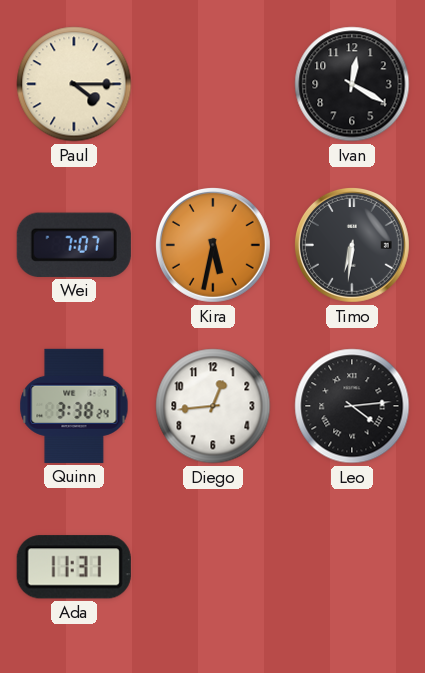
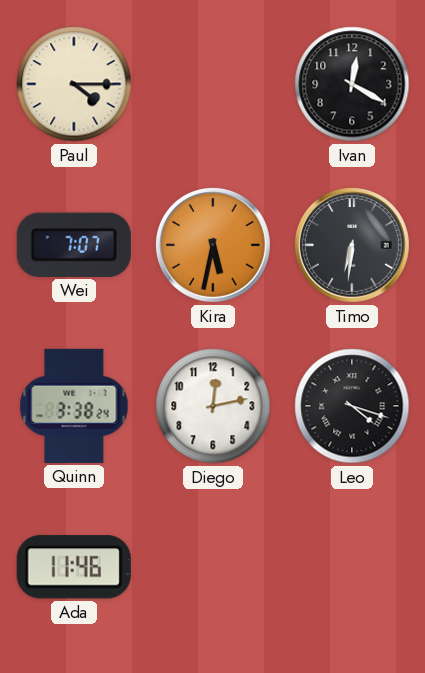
Diego: 12:44 -> 12:13 (213, 406)
Leo: 4:14 -> 4:18 (352, 406)
Ada: 11:31 -> 11:46 (74, 567)
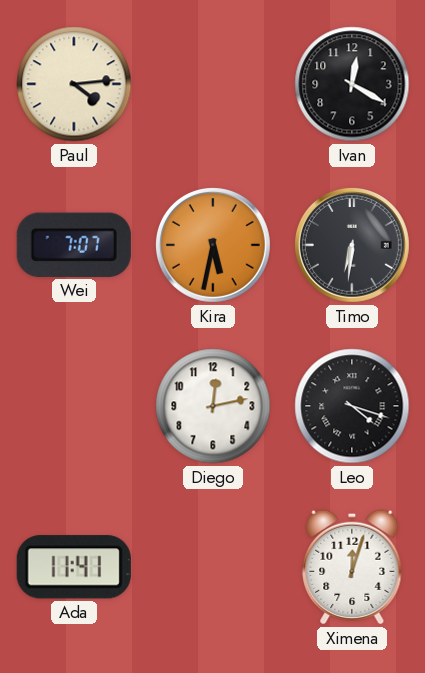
Paul: 4:15 -> 4:14 (74, 84)
Quinn: 3:38 -> none (74, 406)
Ada: 11:46 -> 11:41 (74, 567)
Ximena: none -> 12:03 (352, 567)
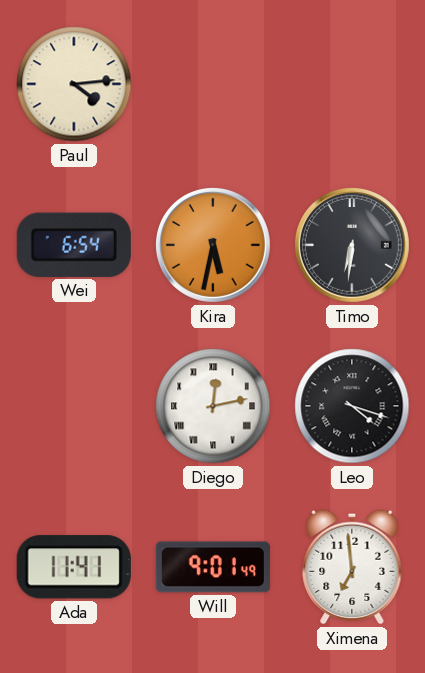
Ivan: 12:20 -> none (352, 84)
Wei: 7:07 -> 6:54 (74, 245)
Diego numerals: Arabic -> Roman (213, 406)
Will: none -> 9:01 (213, 567)
Ximena: 12:03 -> 6:59 (352, 567)
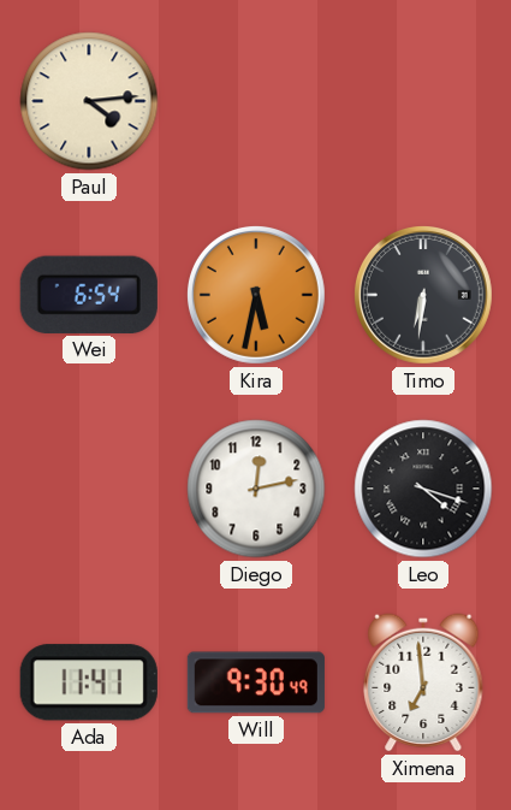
Diego numerals: Roman -> Arabic (256, 489)
Will: 9:01 -> 9:30 (256, 682)
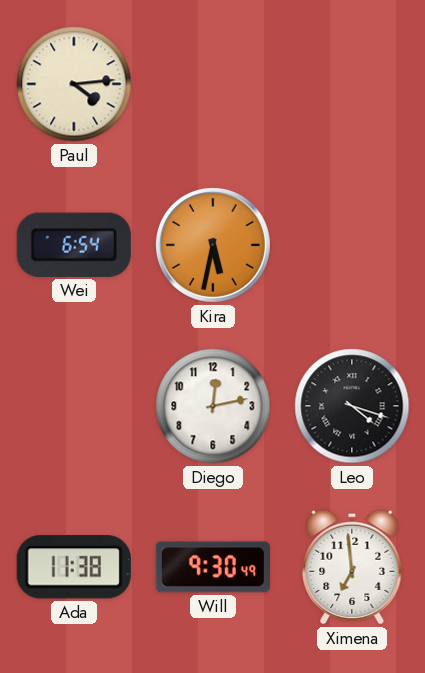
Timo: 6:31 -> none (423, 295)
Ada: 11:41 -> 11:38 (74, 567)
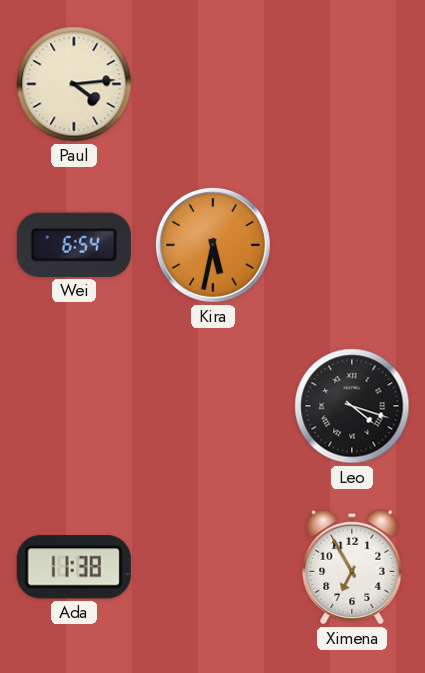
Diego: 12:13 -> none (213, 406)
Will: 9:30 -> none (213, 567)
Ximena: 6:59 -> 6:55 (352, 567)
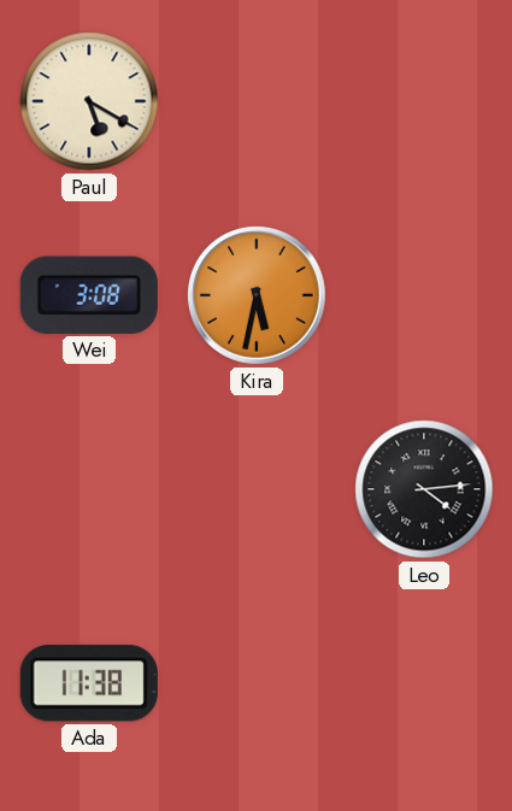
Paul: 4:14 -> 5:20 (89, 101)
Wei: 6:54 -> 3:08 (89, 295)
Leo: 4:18 -> 4:14 (424, 489)
Ximena: 6:55 -> none (352, 567)
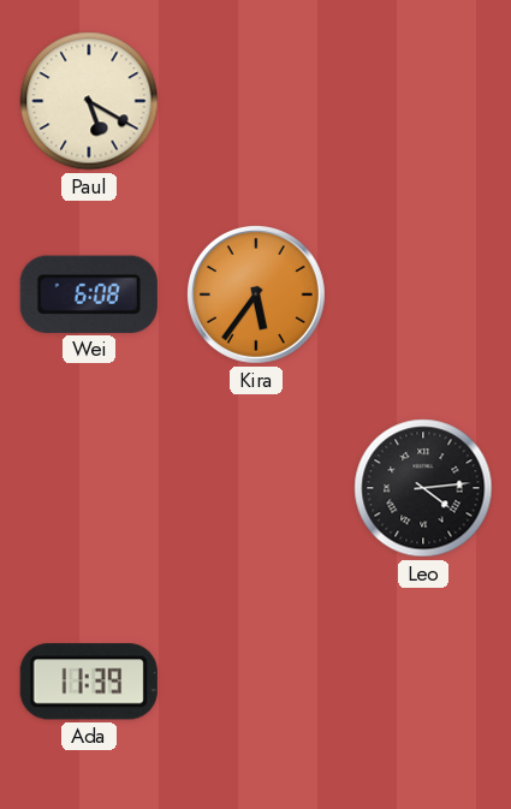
Wei: 3:08 -> 6:08 (89, 295)
Kira: 5:32 -> 5:36 (256, 295)
Ada: 11:38 -> 11:39 (89, 682)
